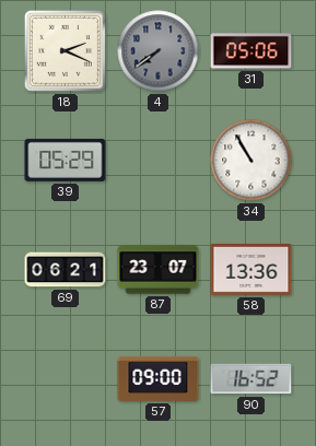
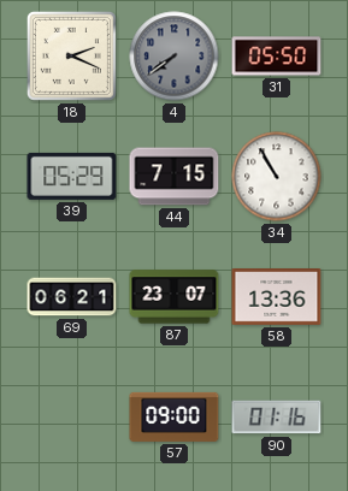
31: 05:06 -> 05:50 (277, 57)
44: none -> 7:15 (175, 177)
90: 16:52 -> 01:16 (277, 418)
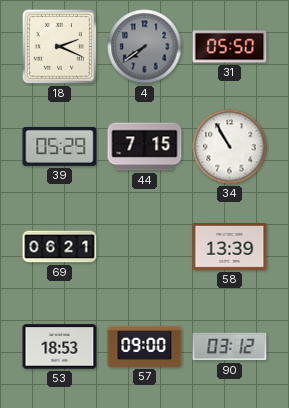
87: 23:07 -> none (175, 297)
58: 13:36 -> 13:39 (230, 247)
53: none -> 18:53 (60, 347)
90: 01:16 -> 03:12 (230, 347)
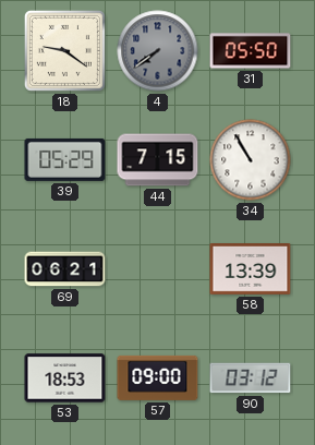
18: 2:19 -> 9:21 (64, 50)
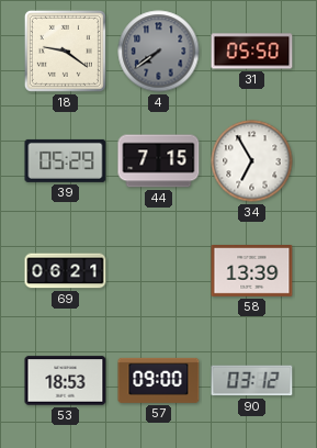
34: 10:55 -> 6:55 (252, 161)
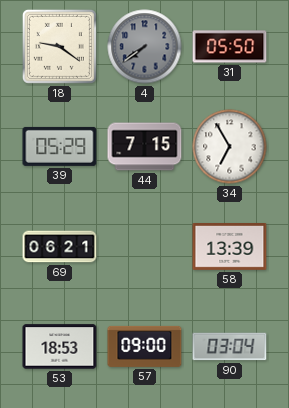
90: 03:12 -> 03:04 (230, 347)
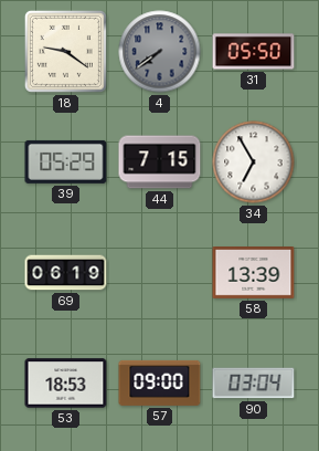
69: 06:21 -> 06:19 (66, 273)
